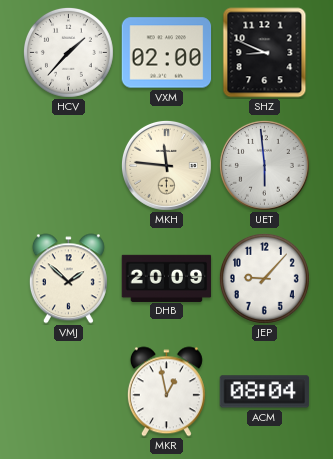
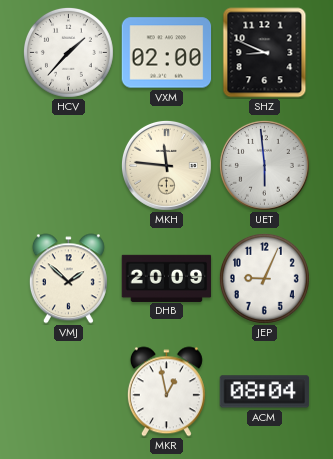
JEP: 9:07 -> 9:04 (264, 278)
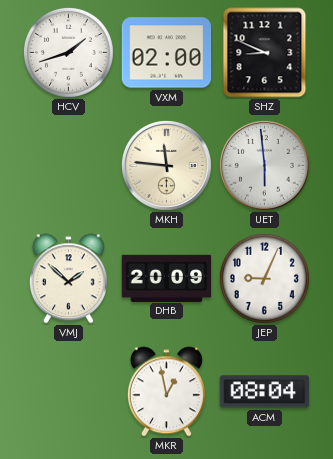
HCV: 1:37 -> 1:42 (68, 52)
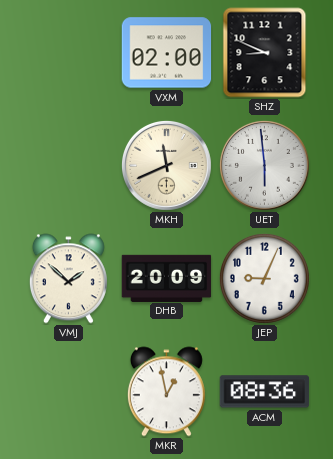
HCV: 1:42 -> none (68, 52)
MKH: 11:46 -> 11:41 (166, 165)
ACM: 08:04 -> 08:36 (265, 392)
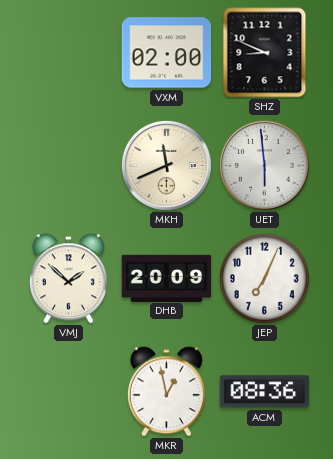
JEP: 9:04 -> 7:04 (264, 278)
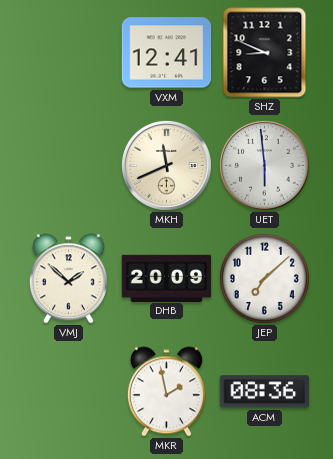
VXM: 02:00 -> 12:41 (167, 53)
JEP: 7:04 -> 7:08 (264, 278)
MKR: 12:58 -> 1:58 (166, 392)
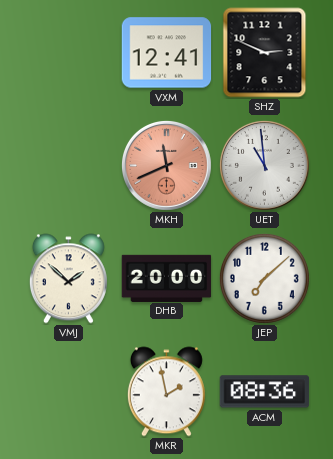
SHZ: 8:49 -> 2:49 (265, 53)
MKH dial: cream -> salmon (166, 165)
UET: 5:59 -> 10:59 (264, 165)
DHB: 20:09 -> 20:00 (167, 278)
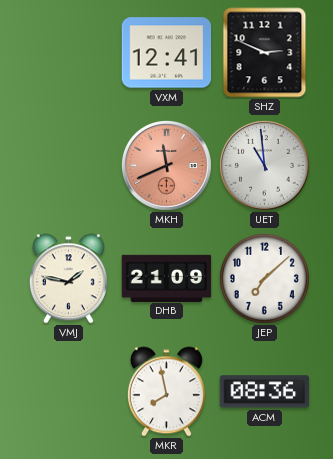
VMJ: 1:52 -> 1:47 (68, 279)
DHB: 20:00 -> 21:09 (167, 278)
MKR: 1:58 -> 7:58 (166, 392)
